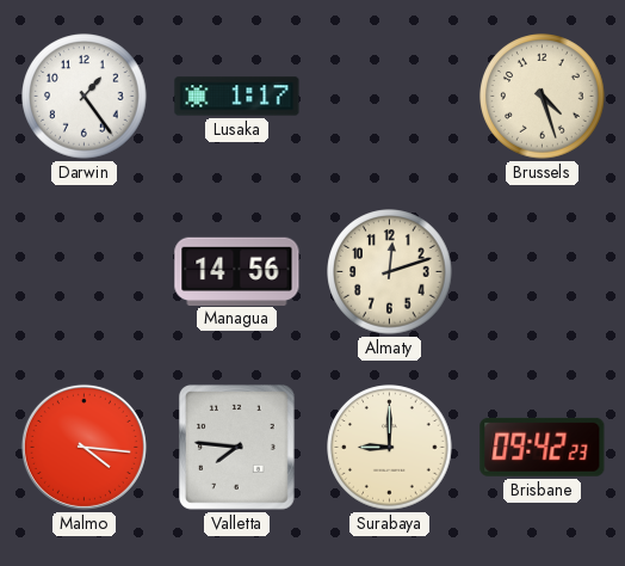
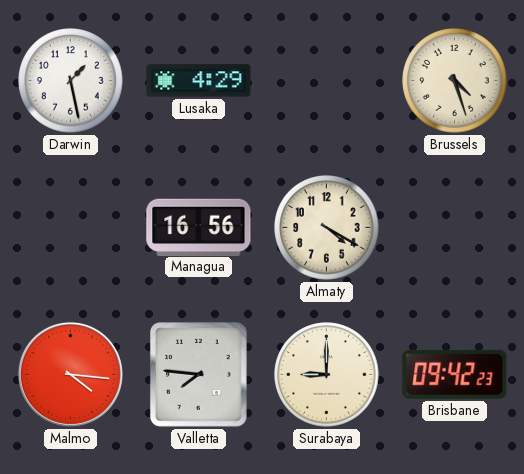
Darwin: 1:24 -> 1:28 (71, 81)
Lusaka: 1:17 -> 4:29 (199, 81)
Managua: 14:56 -> 16:56 (199, 227)
Almaty: 12:12 -> 4:20 (327, 228)
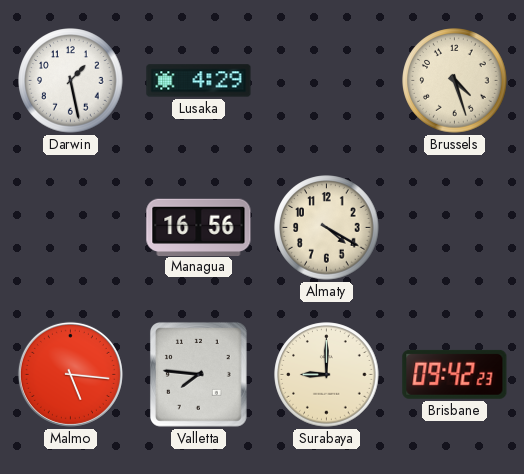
Malmo: 4:16 -> 5:16 (70, 374)
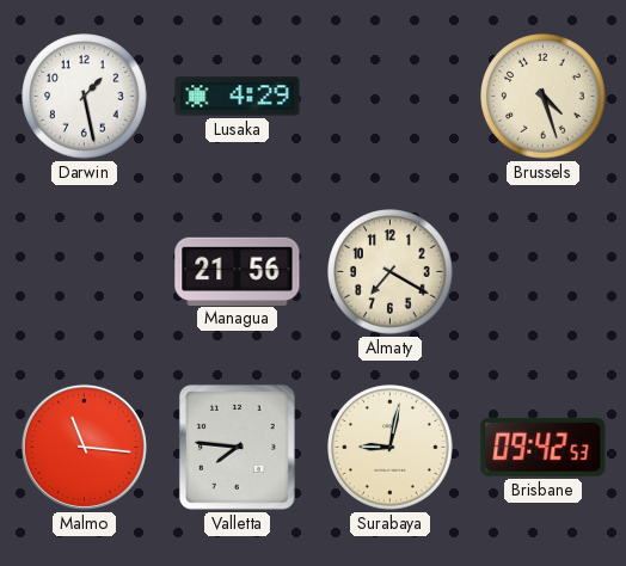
Managua: 16:56 -> 21:56 (238, 271)
Almaty: 4:20 -> 7:20 (391, 272)
Malmo: 5:16 -> 11:16 (84, 447)
Surabaya: 9:00 -> 9:02 (391, 448)
Brisbane: 09:42:23 -> 09:42:53 (544, 447)
